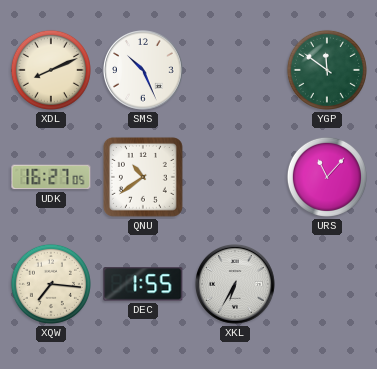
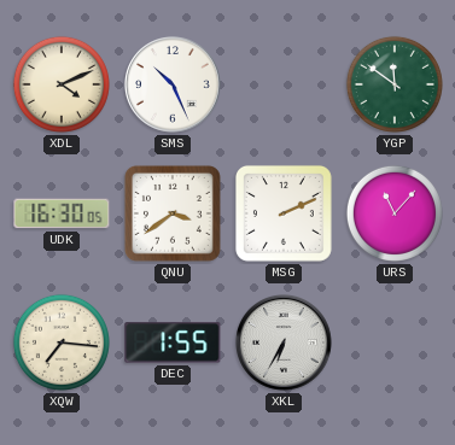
XDL: 8:11 -> 4:11 (62, 84)
UDK: 16:27 -> 16:30 (62, 213)
QNU: 10:39 -> 3:39 (173, 213)
MSG: none -> 2:11 (284, 213)
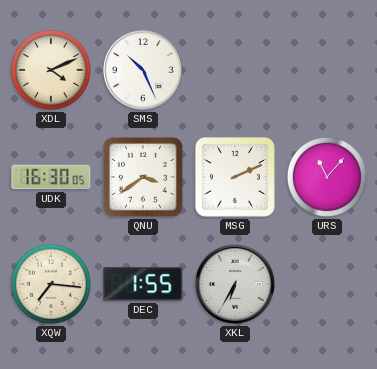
YGP: 11:51 -> none (395, 84)
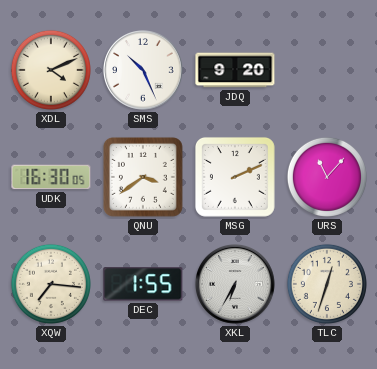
JDQ: none -> 9:20 (235, 70)
TLC: none -> 12:33 (327, 284)
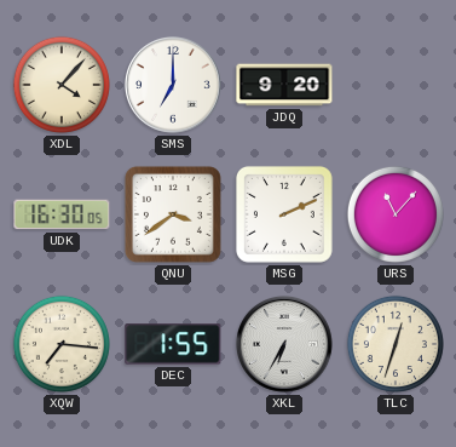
XDL: 4:11 -> 4:07 (62, 85)
SMS: 10:26 -> 7:00 (174, 86)
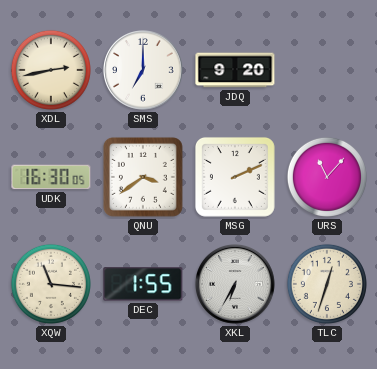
XDL: 4:07 -> 2:43 (51, 70)
XQW: 7:16 -> 11:16 (51, 284)
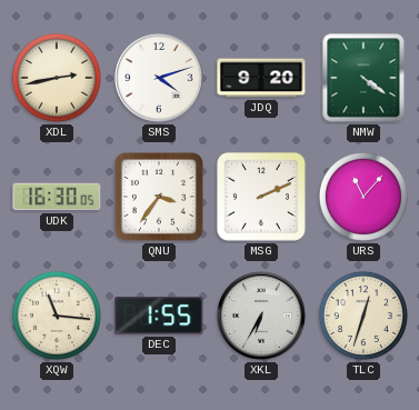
SMS: 7:00 -> 4:12 (160, 79)
NMW: none -> 4:21 (363, 78)
QNU: 3:39 -> 3:36 (159, 197)
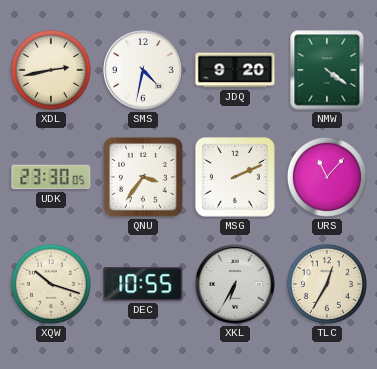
SMS: 4:12 -> 4:32 (144, 71)
UDK: 16:30 -> 23:30 (51, 177)
XQW: 11:16 -> 10:18 (51, 284)
DEC: 1:55 -> 10:55 (143, 284)
TLC: 12:33 -> 12:35 (327, 284)
